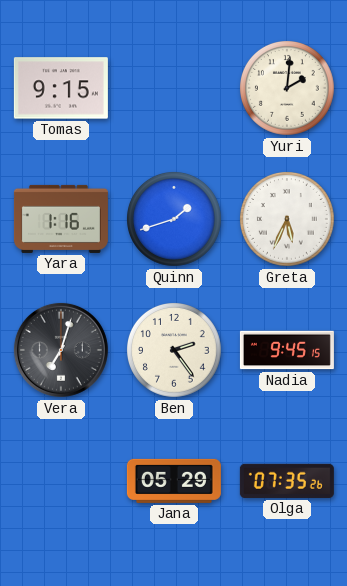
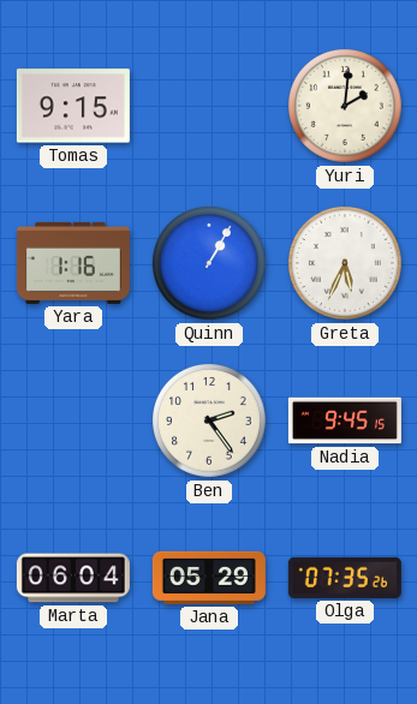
Quinn: 1:42 -> 1:05 (210, 264)
Vera: 7:03 -> none (61, 350)
Marta: none -> 06:04 (73, 578)
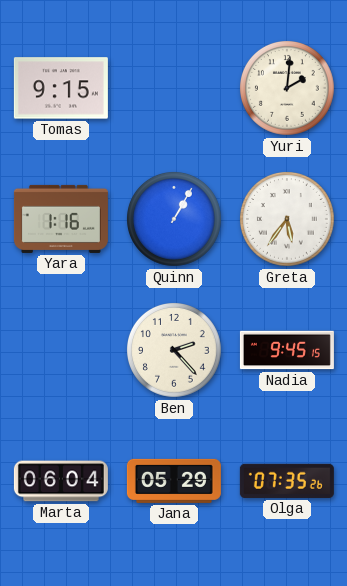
Greta: 5:34 -> 5:36 (288, 220)
Ben: 2:24 -> 2:23 (175, 351)
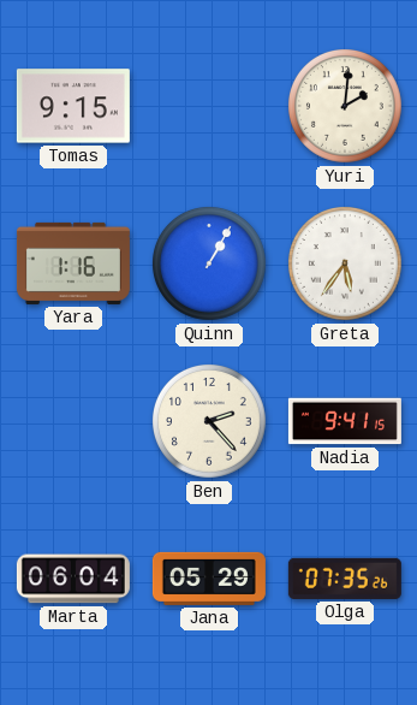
Nadia: 9:45 -> 9:41 (345, 421)
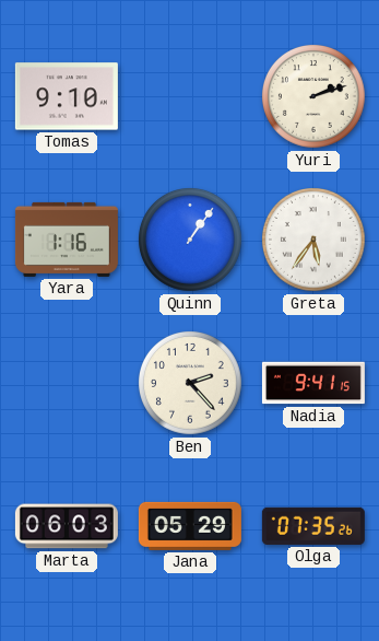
Tomas: 9:15 -> 9:10 (67, 96)
Yuri: 2:01 -> 2:12 (315, 97)
Quinn: 1:05 -> 1:06 (191, 241)
Marta: 06:04 -> 06:03 (67, 526)
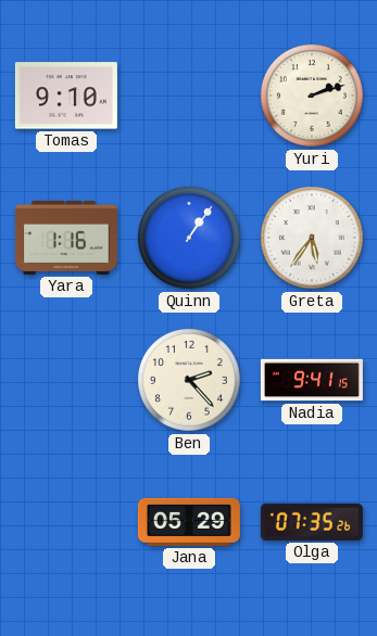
Marta: 06:03 -> none (67, 526)
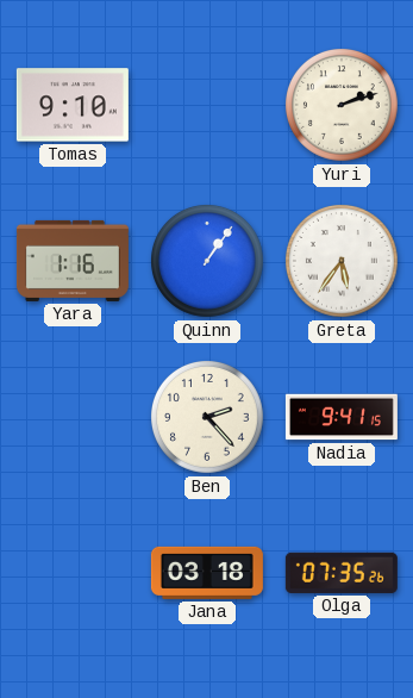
Jana: 05:29 -> 03:18 (207, 573)
